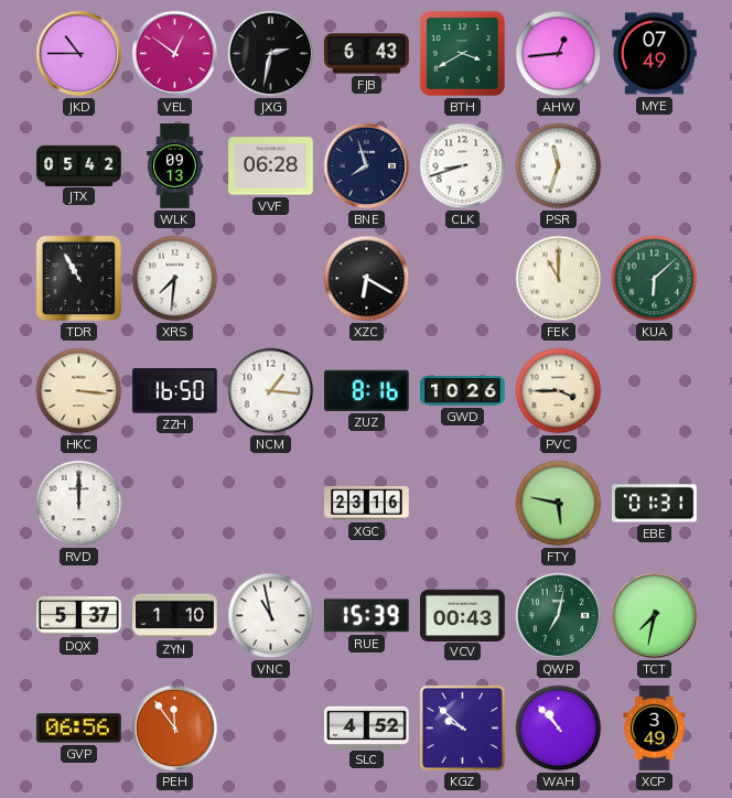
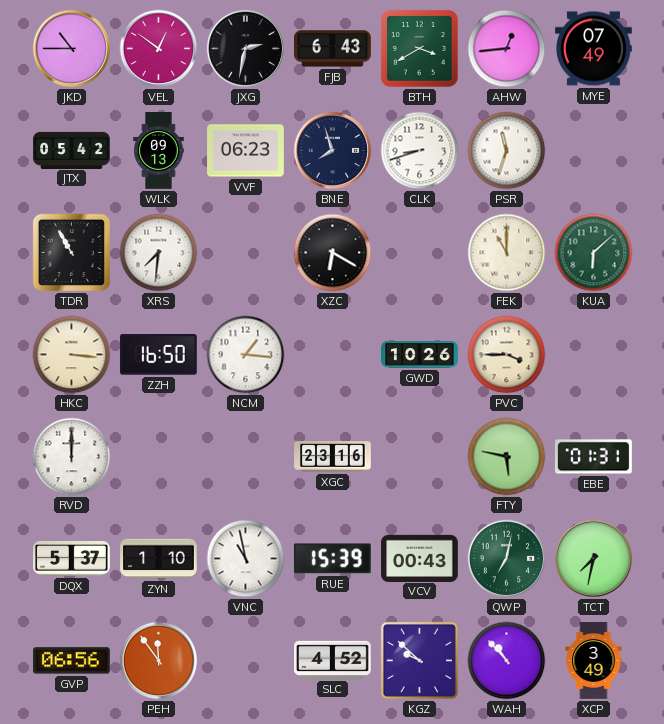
VVF: 06:28 -> 06:23 (246, 151)
ZUZ: 8:16 -> none (366, 390)
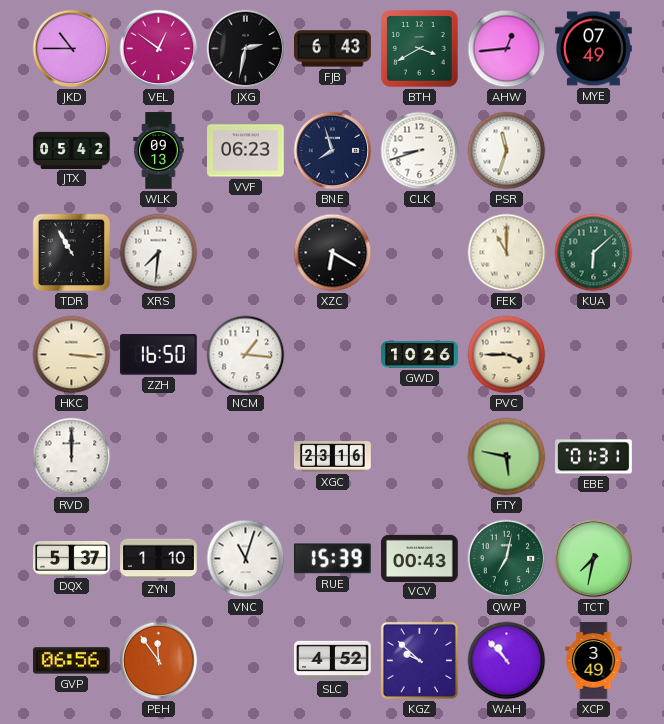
VNC: 10:58 -> 11:03 (246, 559)
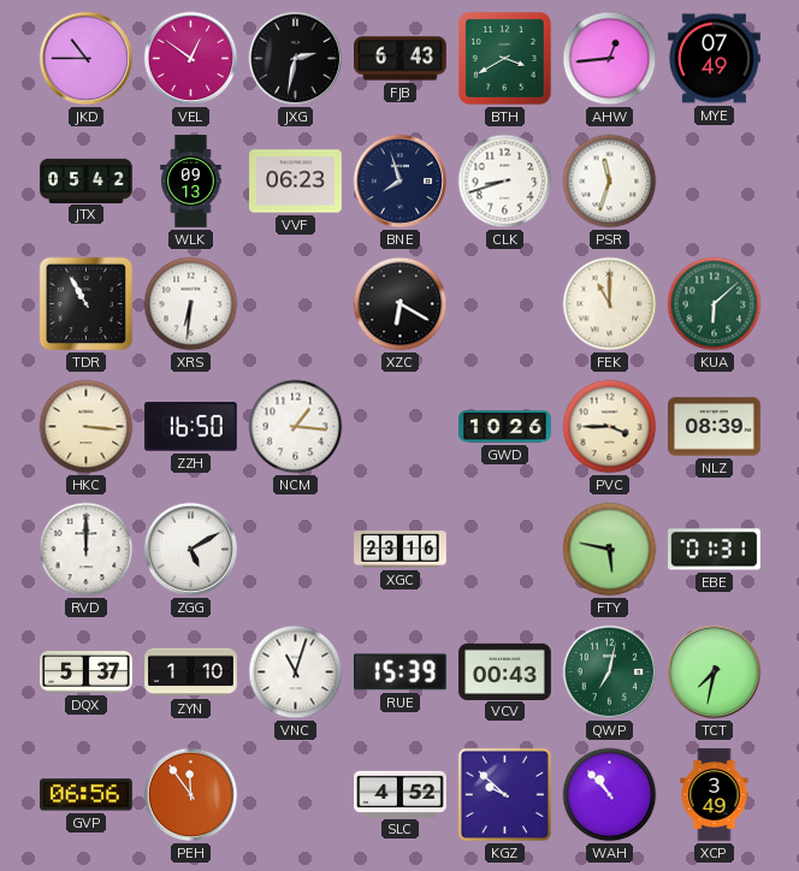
XRS: 7:31 -> 6:31 (191, 304)
NLZ: none -> 08:39 (715, 427)
ZGG: none -> 5:10 (191, 550)
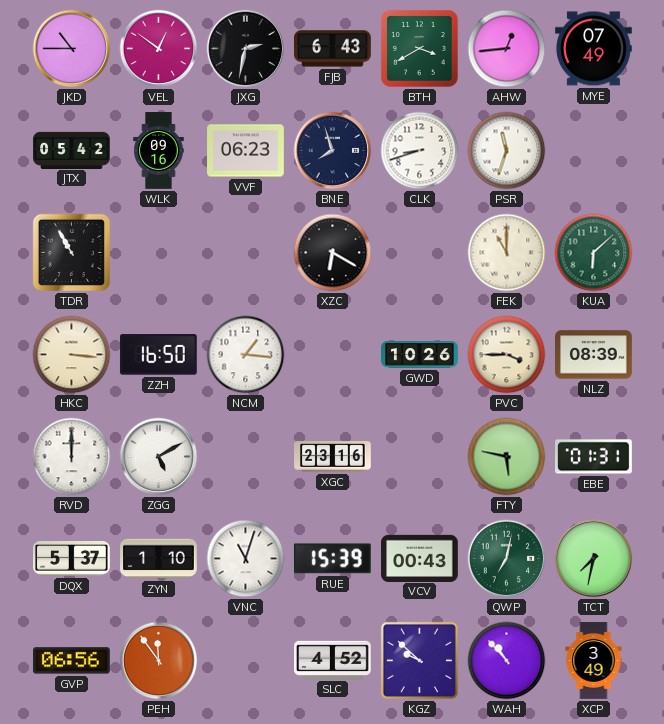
WLK: 09:13 -> 09:16 (159, 151)
XRS: 6:31 -> none (191, 304)
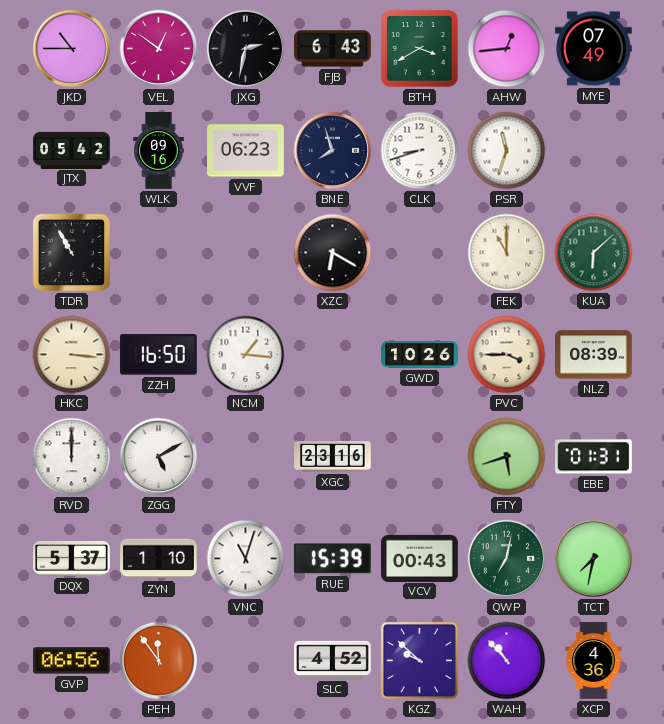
FTY: 5:47 -> 5:42 (507, 457)
XCP: 3:49 -> 4:36 (594, 661)
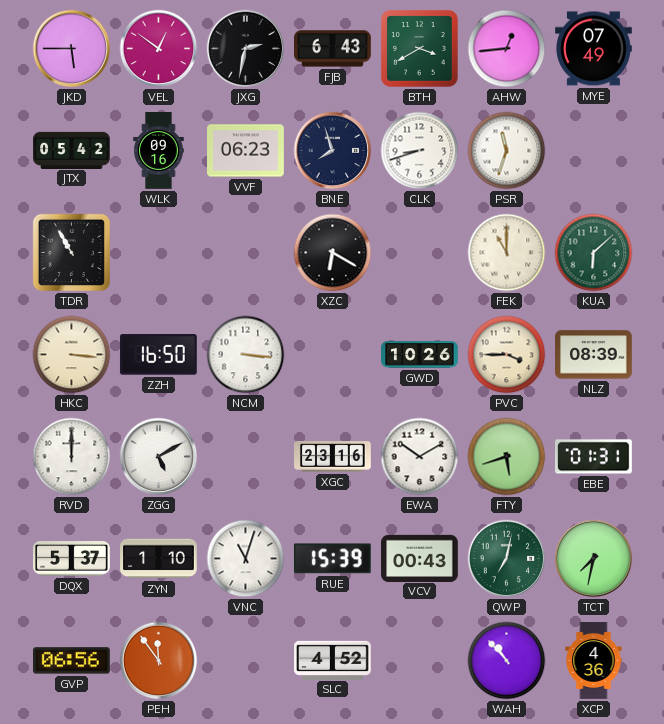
JKD: 10:45 -> 5:45 (72, 49)
NCM: 1:16 -> 3:16 (246, 355)
EWA: none -> 10:10 (420, 457)
KGZ: 9:52 -> none (419, 660)
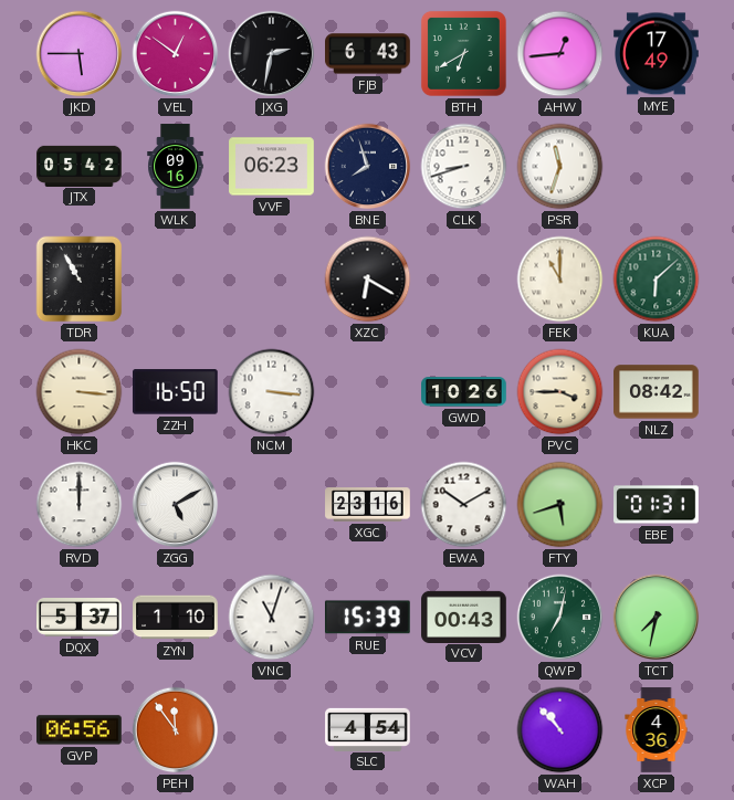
BTH: 3:40 -> 6:40 (463, 53)
MYE: 07:49 -> 17:49 (657, 54)
NLZ: 08:39 -> 08:42 (657, 392)
SLC: 4:52 -> 4:54 (368, 729)
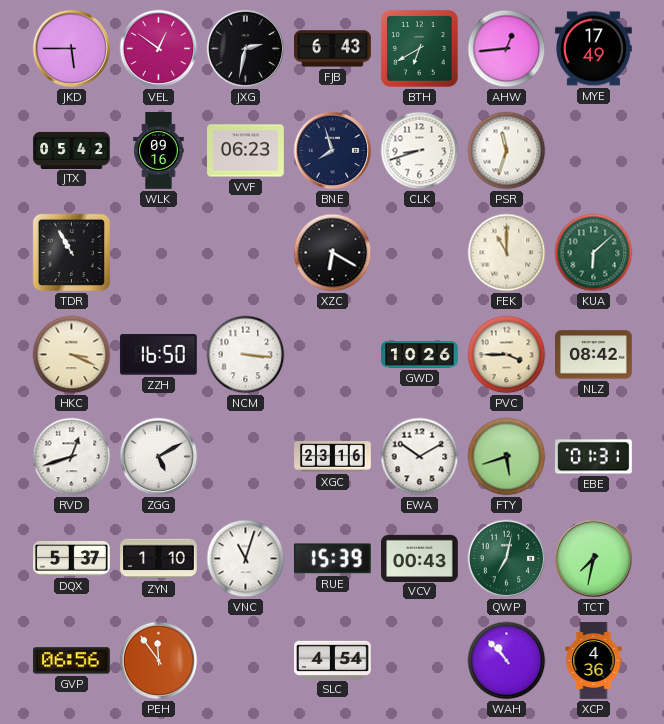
HKC: 3:16 -> 3:19 (72, 355)
RVD: 12:00 -> 12:42 (72, 457)
